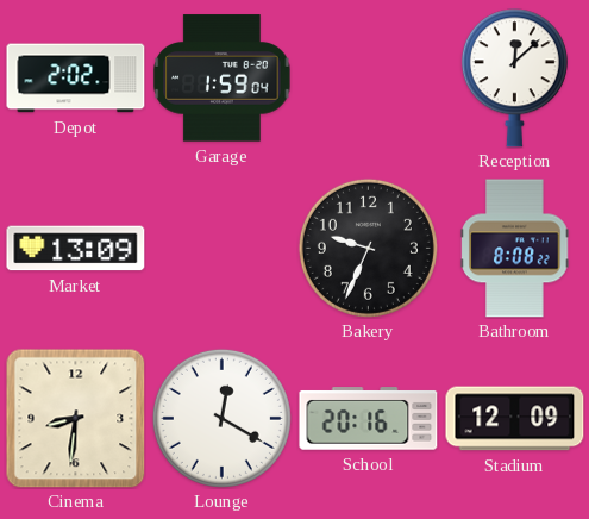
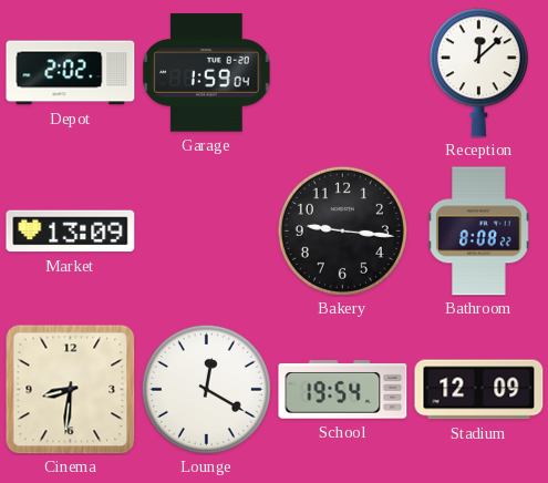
Bakery: 9:34 -> 9:16 (342, 230)
School: 20:16 -> 19:54 (343, 390)
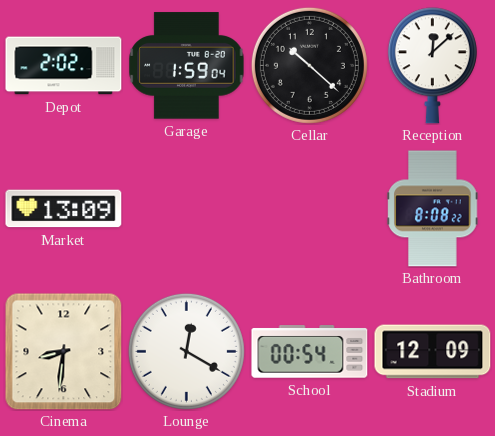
Cellar: none -> 10:22 (309, 65)
Bakery: 9:16 -> none (342, 230)
School: 19:54 -> 00:54 (310, 352)
